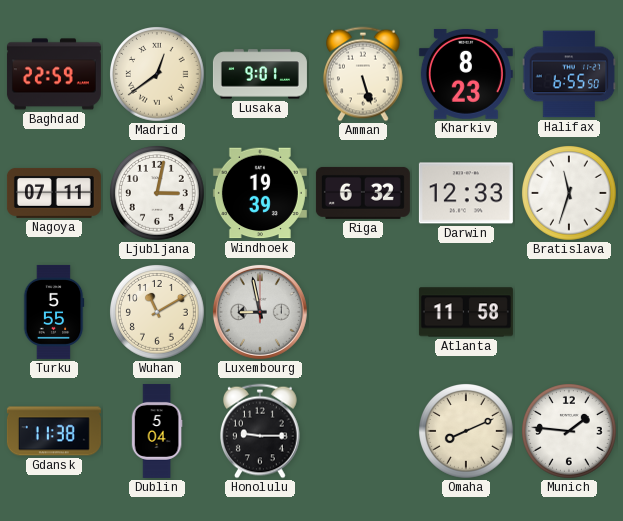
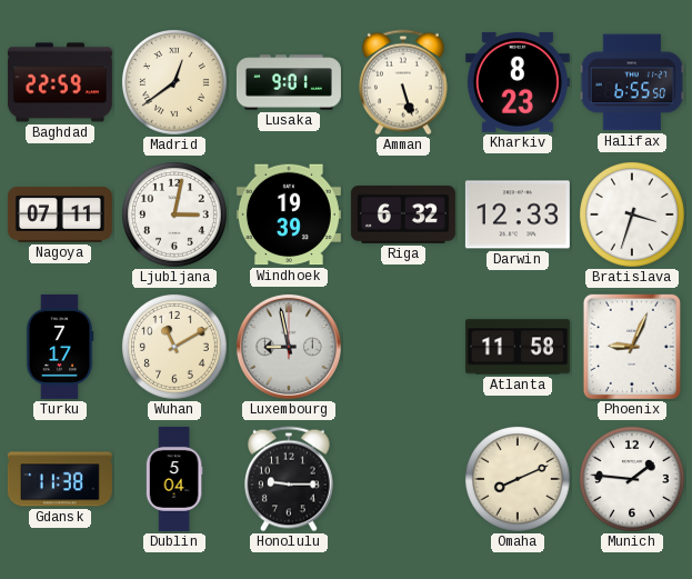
Bratislava: 11:33 -> 3:33 (633, 216)
Turku: 5:55 -> 7:17 (60, 347)
Phoenix: none -> 9:04 (632, 347)
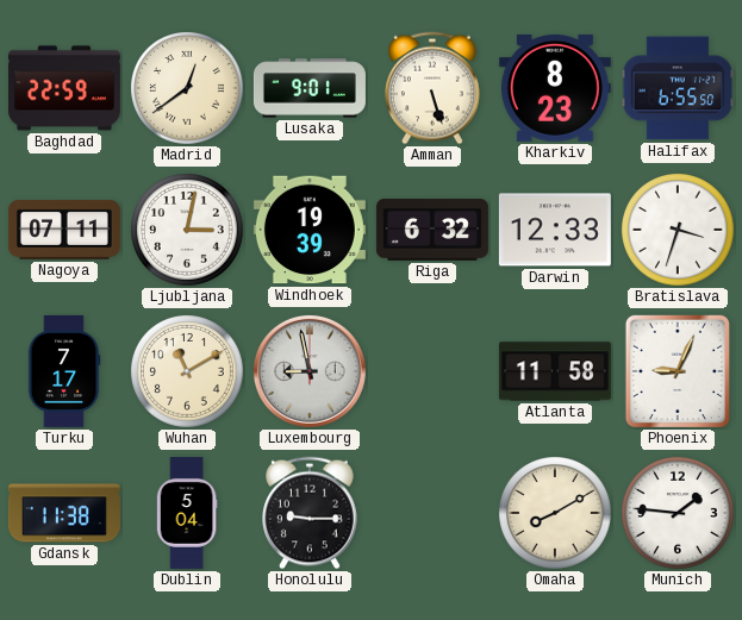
Omaha: 8:11 -> 8:10 (556, 514)
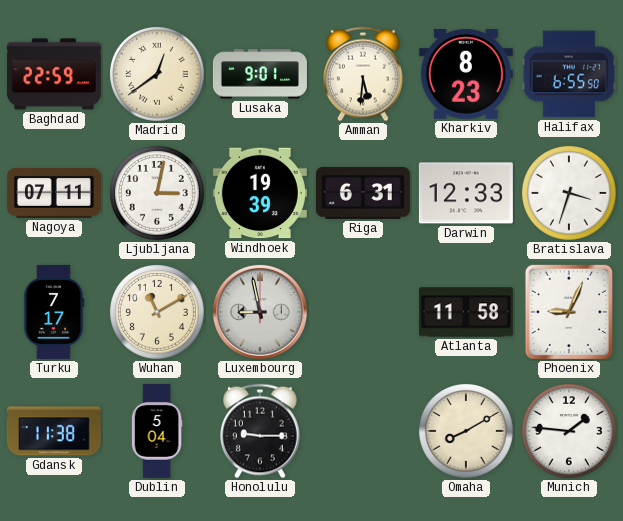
Amman: 5:27 -> 5:31 (364, 74)
Riga: 6:32 -> 6:31 (363, 193)
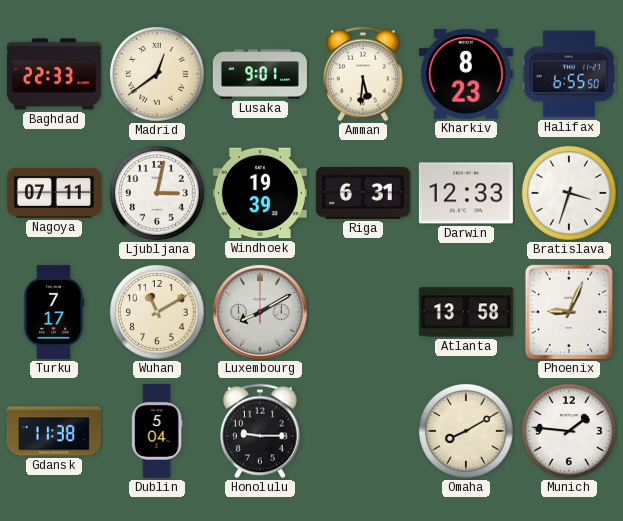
Baghdad: 22:59 -> 22:33 (54, 74)
Luxembourg: 8:58 -> 8:10 (260, 312)
Atlanta: 11:58 -> 13:58 (466, 312)
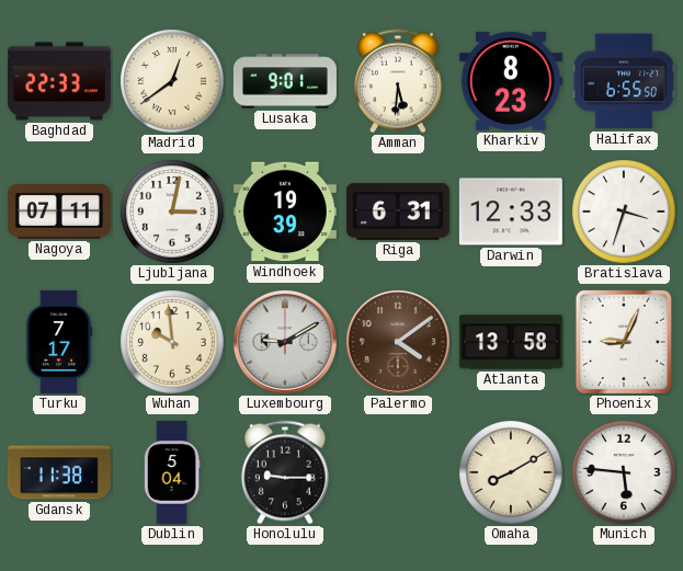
Wuhan: 11:10 -> 9:59 (173, 343)
Luxembourg: 8:10 -> 9:10 (285, 342)
Palermo: none -> 4:09 (398, 342)
Munich: 1:46 -> 5:46 (625, 473)
